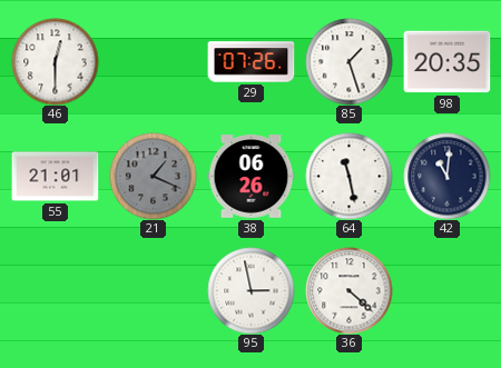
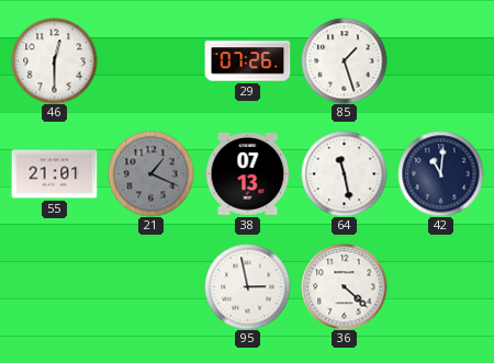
98: 20:35 -> none (446, 62)
38: 06:26 -> 07:13 (247, 174)
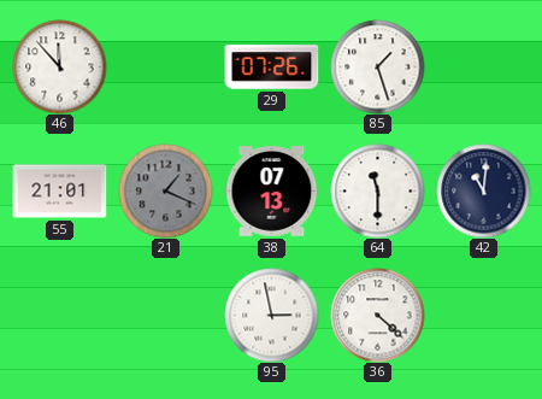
46: 12:30 -> 11:53 (59, 66)
64: 11:28 -> 11:30 (377, 190)
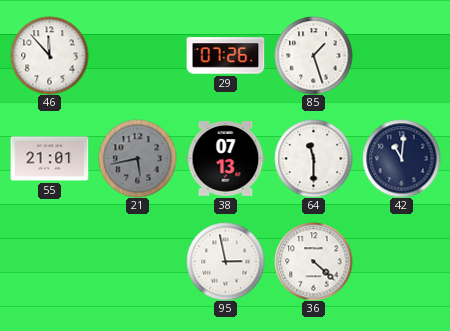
21: 1:19 -> 5:43 (137, 158)
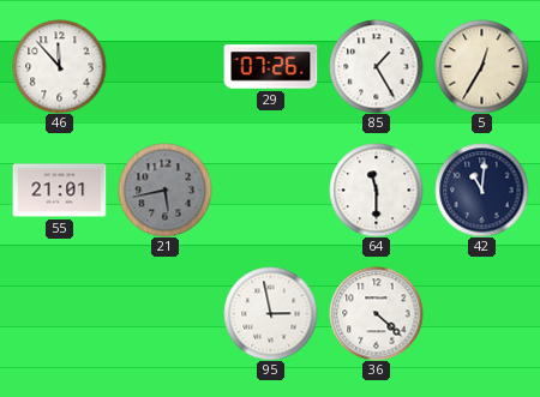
85: 1:27 -> 1:25 (376, 66)
5: none -> 12:35 (481, 66)
38: 07:13 -> none (225, 159)
